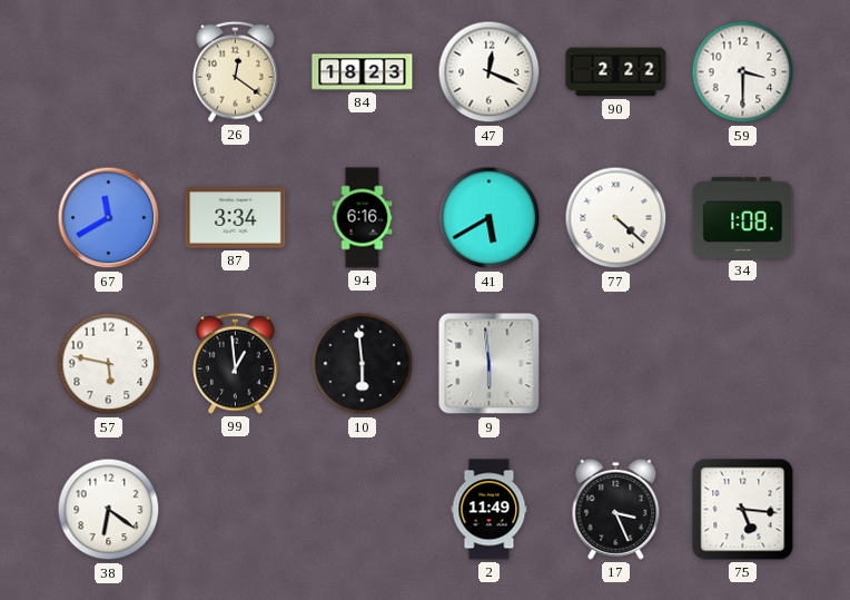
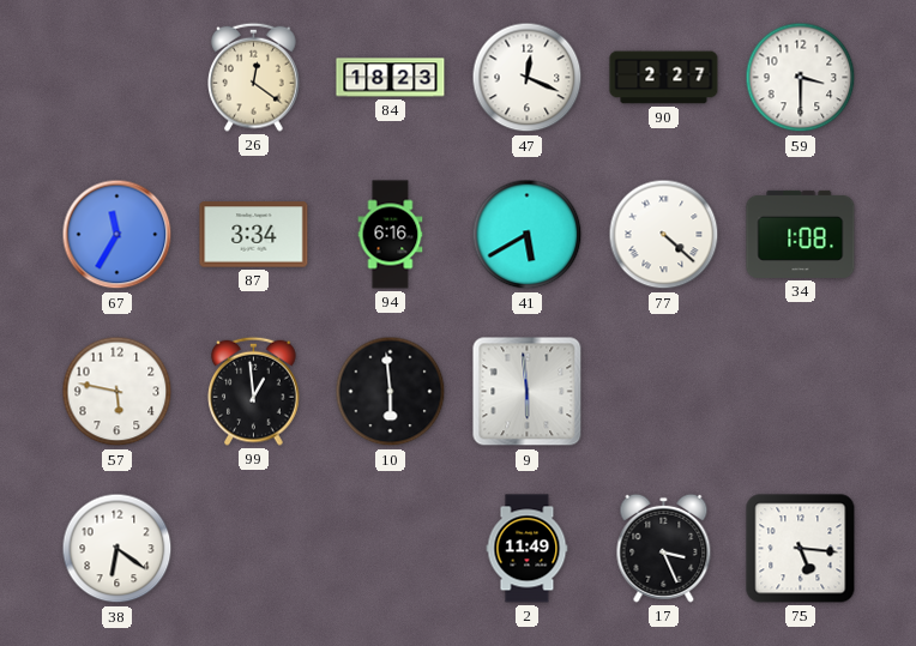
90: 2:22 -> 2:27 (664, 78)
67: 11:40 -> 11:35 (117, 235)
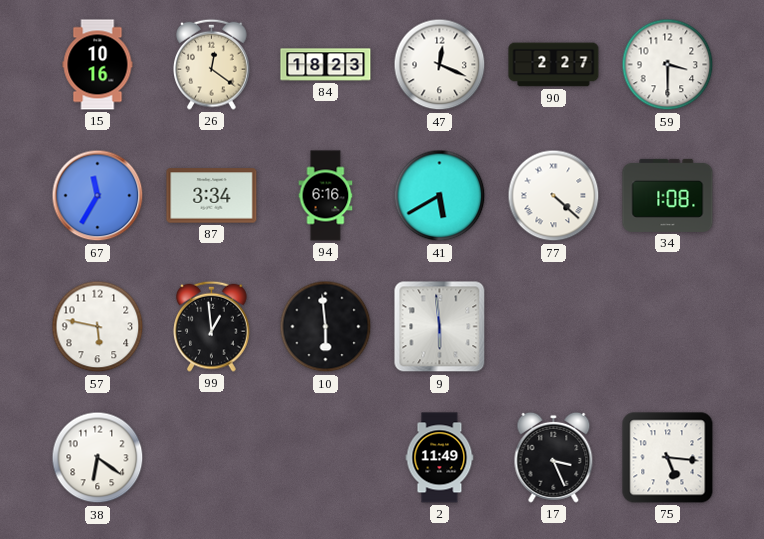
15: none -> 10:16 (98, 65)
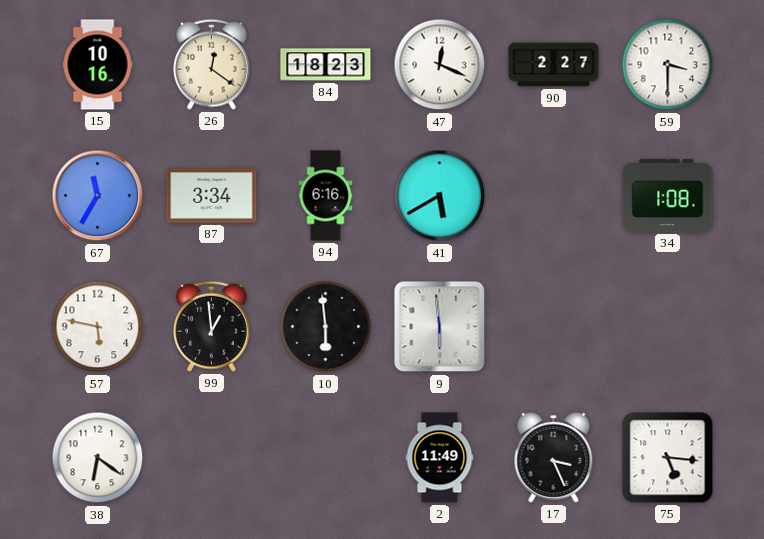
77: 4:22 -> none (554, 196)
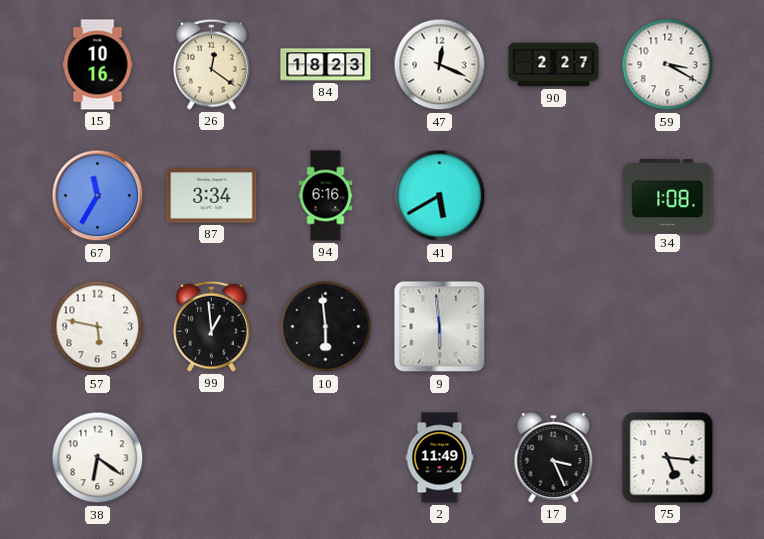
59: 3:30 -> 3:20 (668, 65)
